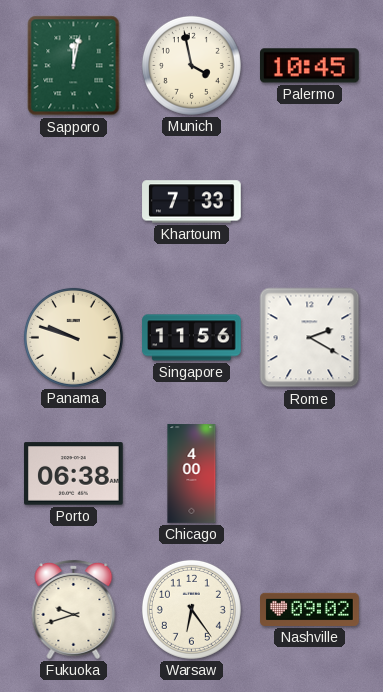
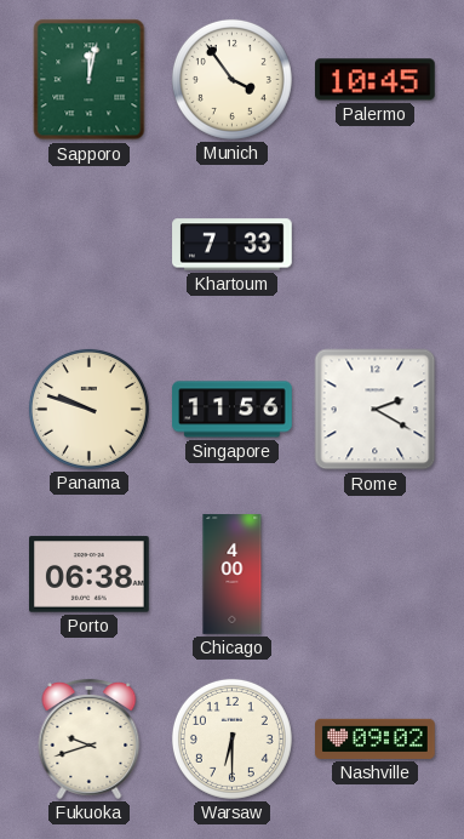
Munich: 3:58 -> 3:54 (231, 79)
Warsaw: 6:24 -> 6:30 (231, 738)
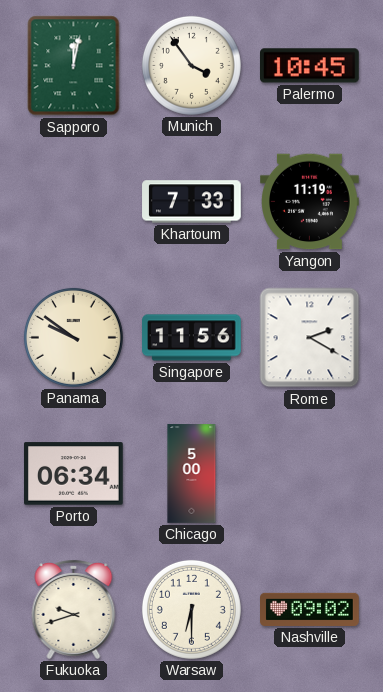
Yangon: none -> 11:19 (310, 202)
Panama: 9:48 -> 9:51 (73, 337)
Porto: 06:38 -> 06:34 (74, 474)
Chicago: 4:00 -> 5:00 (192, 474)
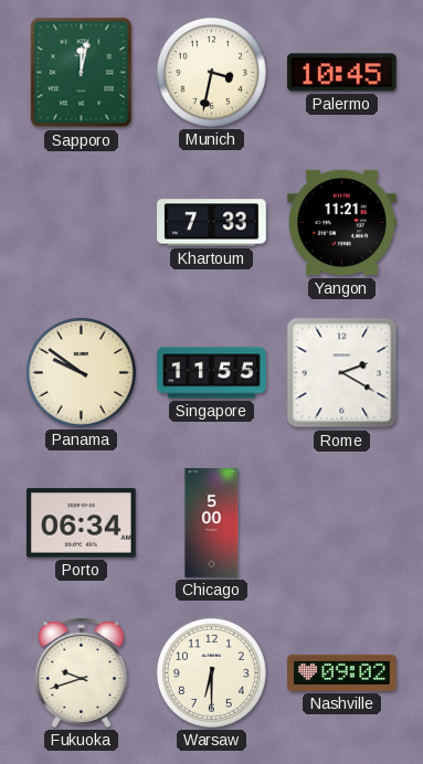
Munich: 3:54 -> 3:32 (211, 72)
Yangon: 11:19 -> 11:21 (342, 223)
Singapore: 11:56 -> 11:55 (212, 373)
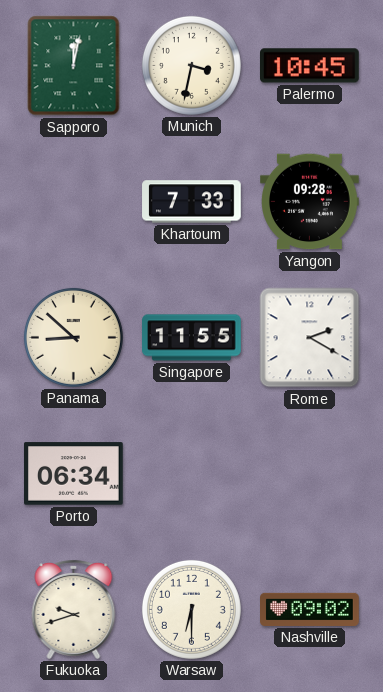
Yangon: 11:21 -> 09:28 (310, 202)
Panama: 9:51 -> 8:52 (73, 337)
Chicago: 5:00 -> none (212, 523)
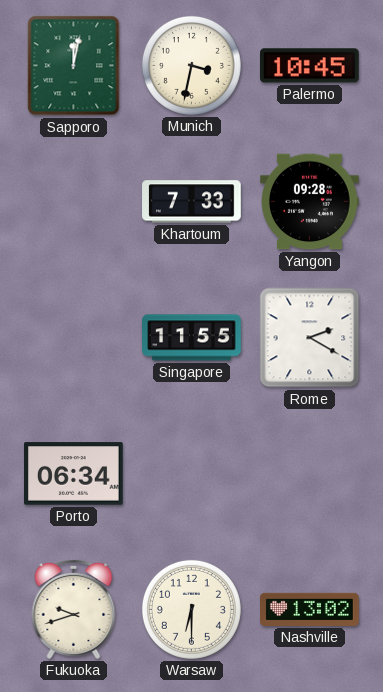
Panama: 8:52 -> none (73, 337)
Nashville: 09:02 -> 13:02 (310, 609)
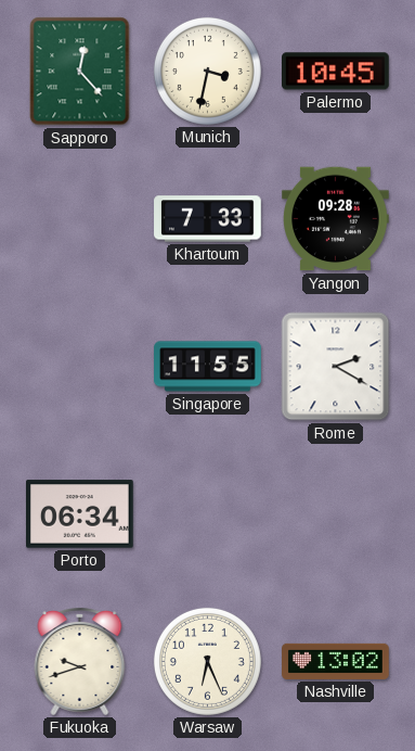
Sapporo: 12:02 -> 12:23 (80, 72)
Warsaw: 6:30 -> 6:26 (207, 661)
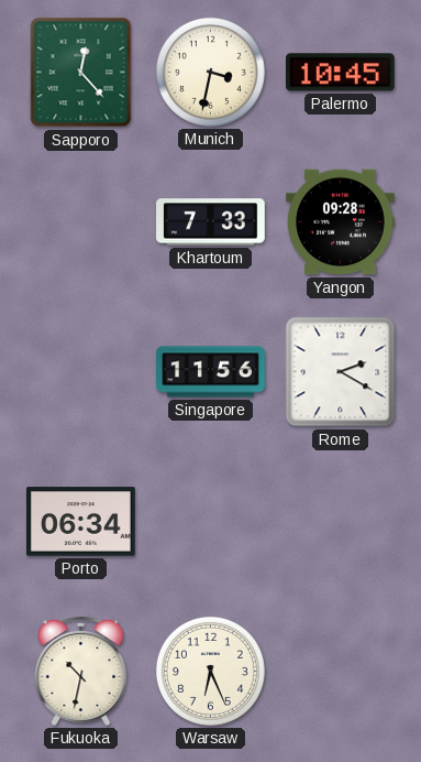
Singapore: 11:55 -> 11:56 (211, 372)
Fukuoka: 9:42 -> 10:32 (81, 672)
Nashville: 13:02 -> none (336, 661)
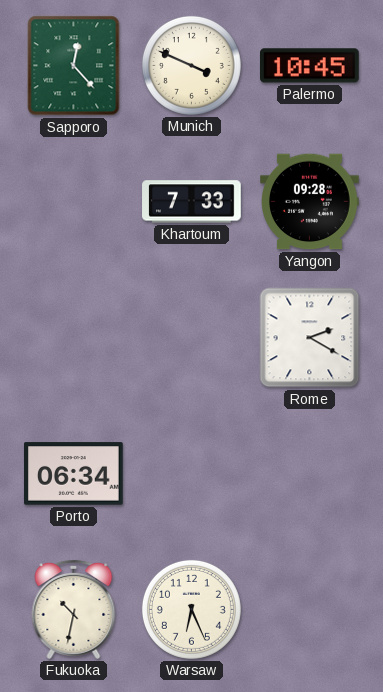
Munich: 3:32 -> 3:49 (191, 65)
Singapore: 11:56 -> none (211, 372)
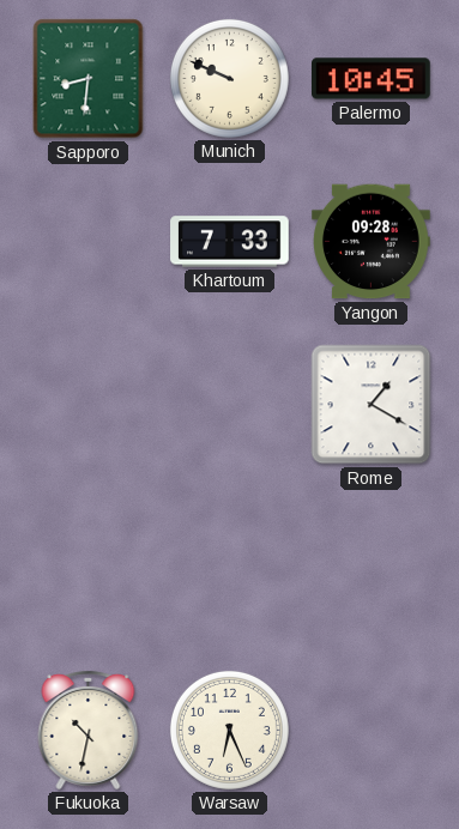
Sapporo: 12:23 -> 8:31 (89, 79)
Munich: 3:49 -> 9:49 (229, 78)
Rome: 2:20 -> 1:20 (372, 405)
Porto: 06:34 -> none (74, 474)
